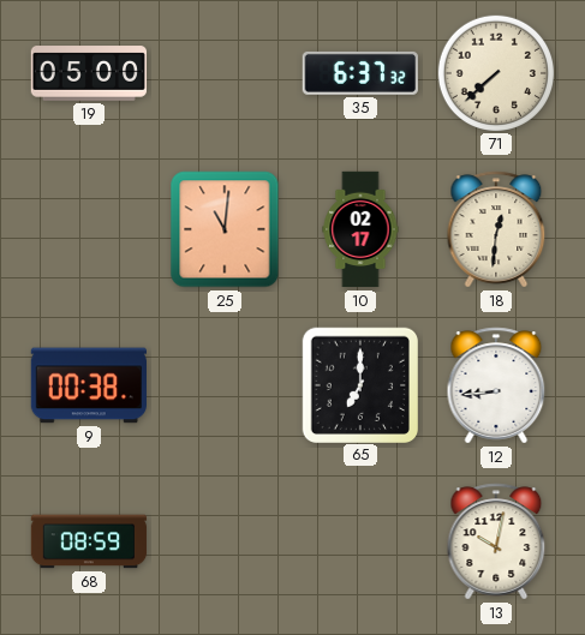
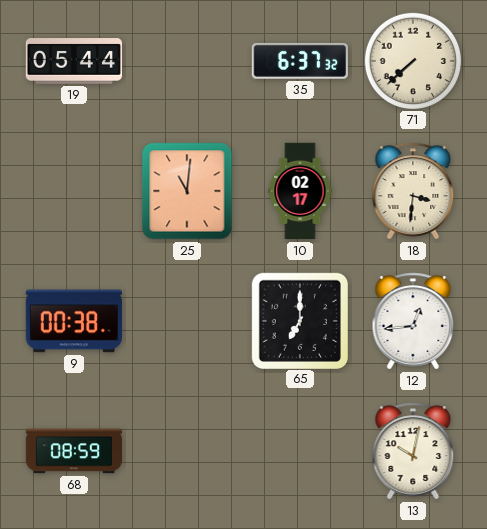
19: 05:00 -> 05:44 (74, 61)
18: 12:31 -> 3:31 (413, 191)
12: 8:44 -> 12:44 (413, 321)
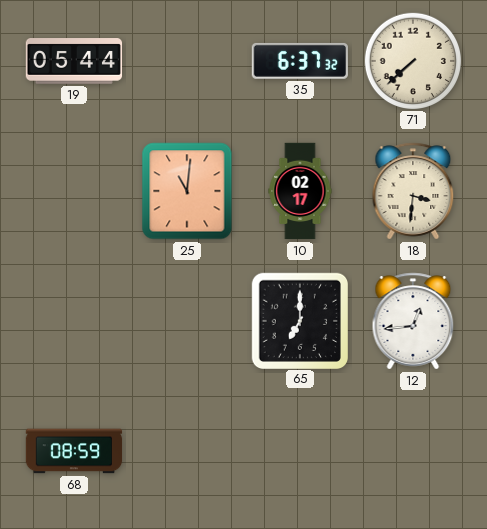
9: 00:38 -> none (73, 321)
13: 10:02 -> none (413, 451)
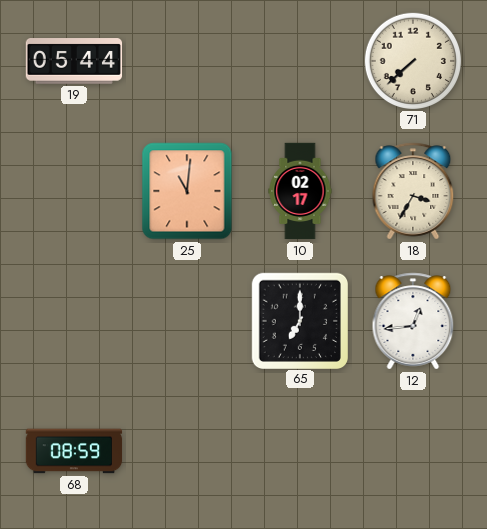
35: 6:37 -> none (300, 61)
18: 3:31 -> 3:35 (413, 191)
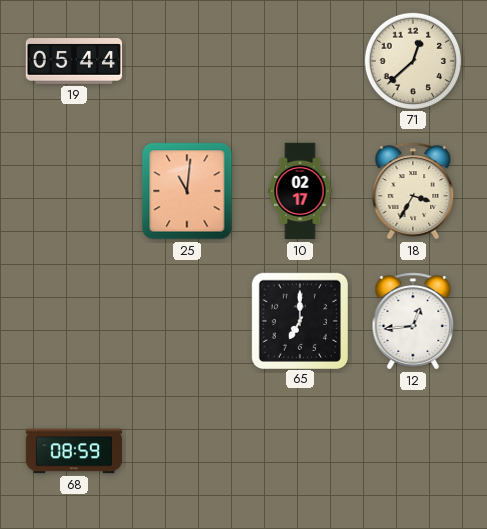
71: 7:38 -> 12:38 (412, 60)
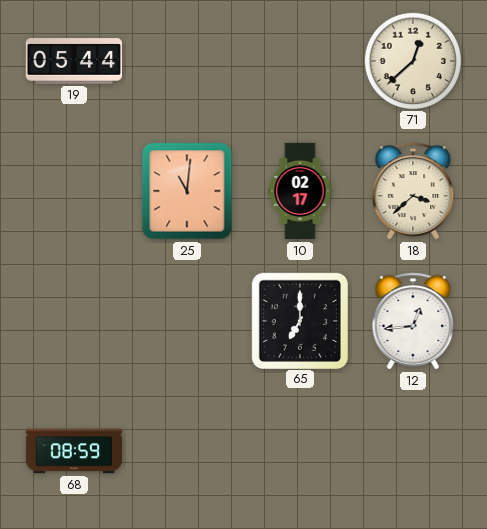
18: 3:35 -> 3:38 (413, 191)
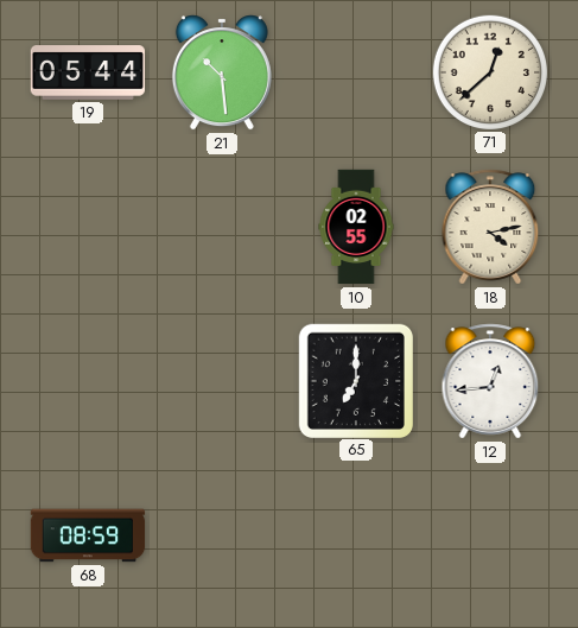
21: none -> 10:29 (222, 72)
25: 11:01 -> none (187, 191)
10: 02:17 -> 02:55 (356, 227)
18: 3:38 -> 4:13 (490, 227)
